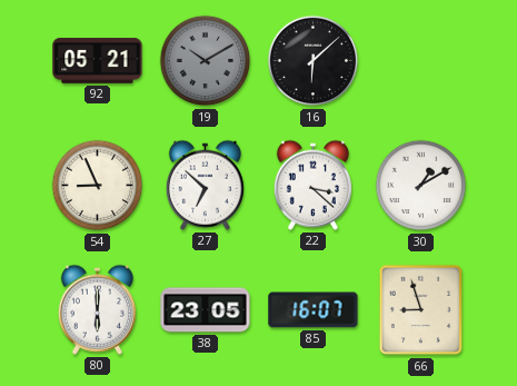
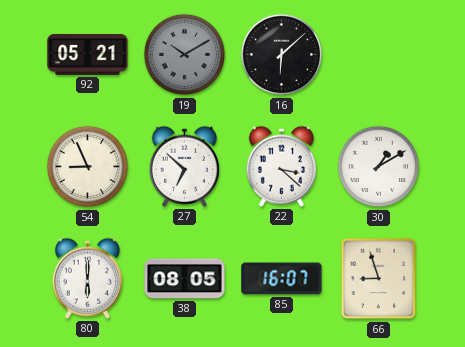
38: 23:05 -> 08:05 (185, 279)
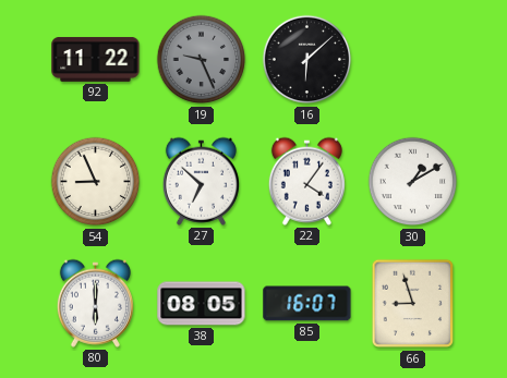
92: 05:21 -> 11:22 (96, 59)
19: 10:10 -> 9:26 (202, 60)
22: 3:22 -> 4:06 (306, 181)
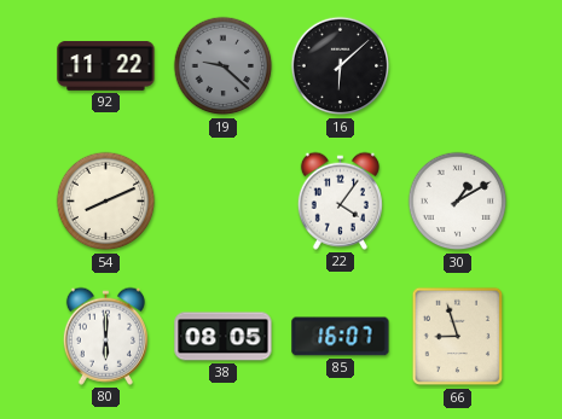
19: 9:26 -> 9:22 (224, 66)
54: 8:56 -> 8:11 (106, 202)
27: 6:52 -> none (201, 181)
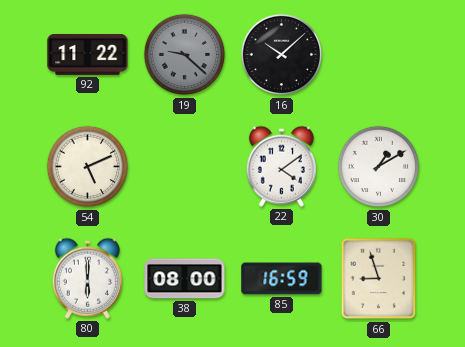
16: 6:08 -> 10:08 (282, 55)
54: 8:11 -> 5:11 (88, 167)
22: 4:06 -> 4:09 (281, 166)
38: 08:05 -> 08:00 (185, 279)
85: 16:07 -> 16:59 (282, 279)
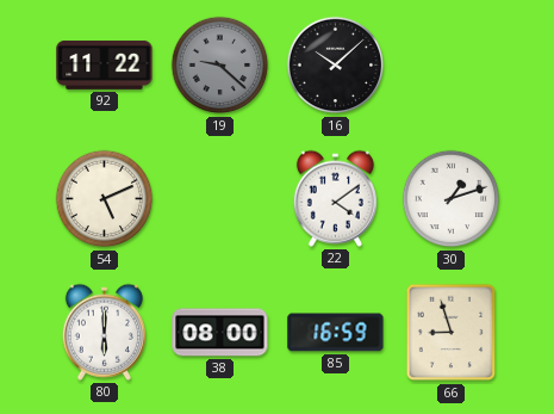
30: 1:10 -> 1:12 (452, 199)
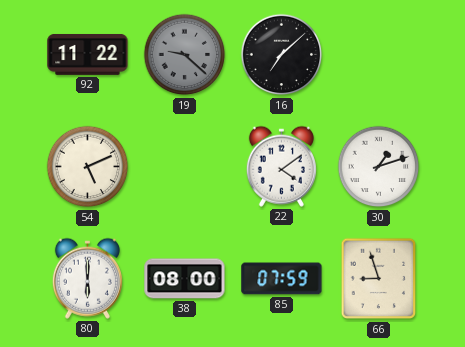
16: 10:08 -> 7:08 (282, 55)
85: 16:59 -> 07:59 (282, 279)
